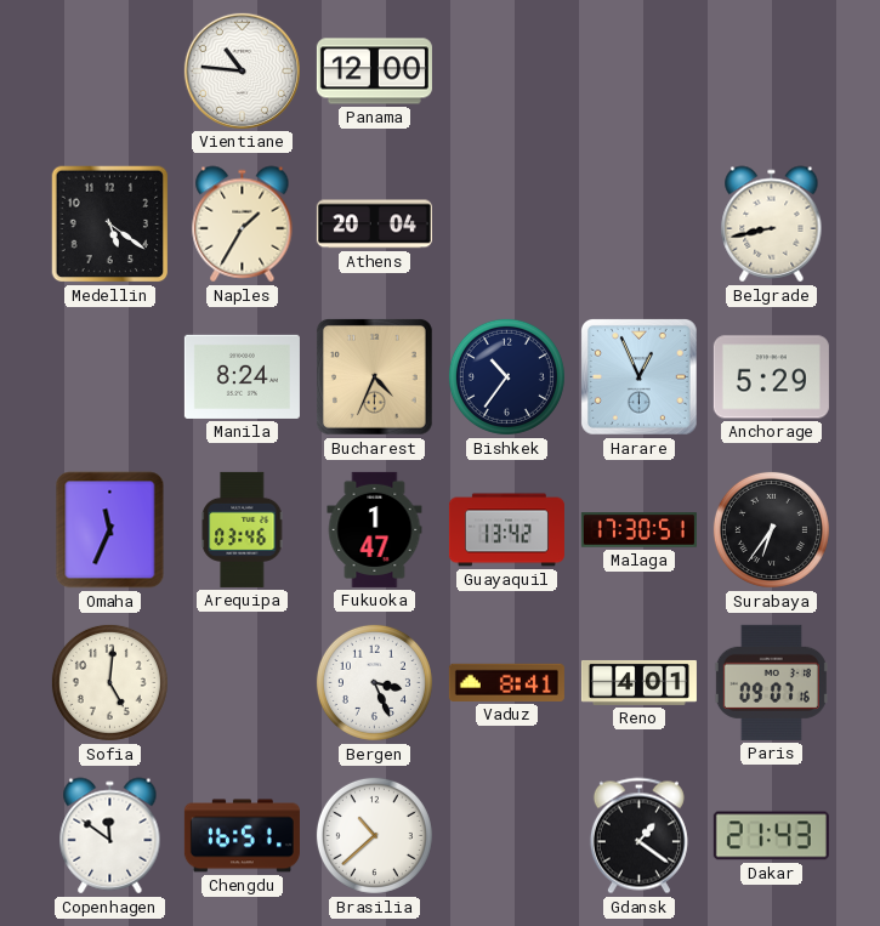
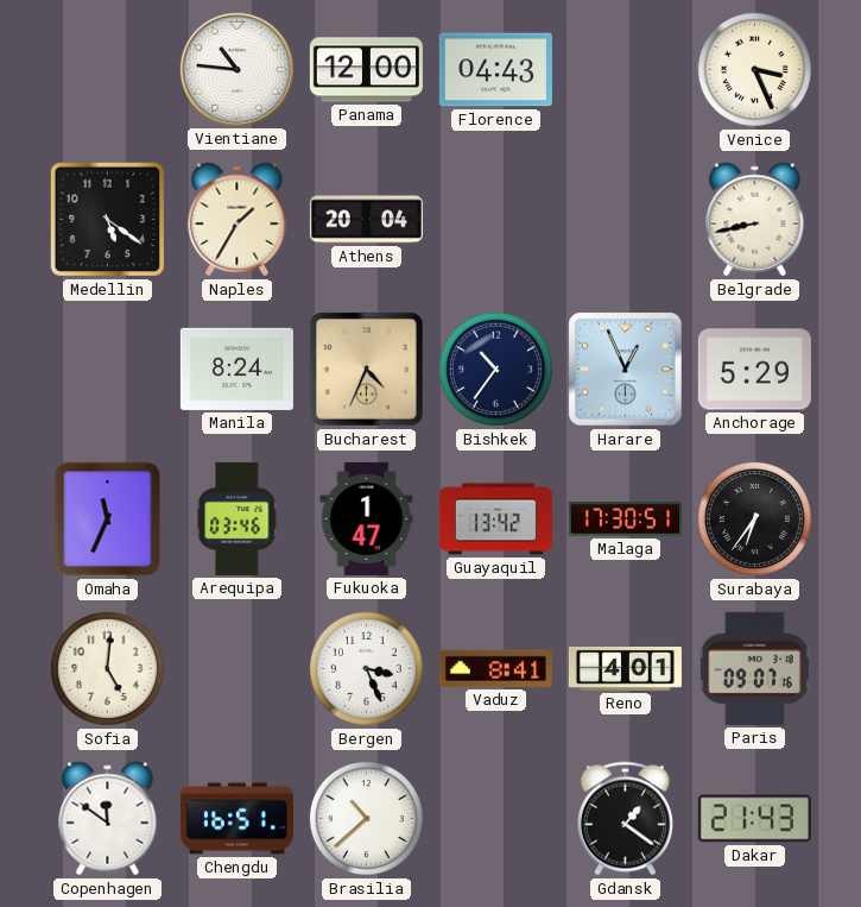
Florence: none -> 04:43 (495, 70)
Venice: none -> 3:26 (754, 69)
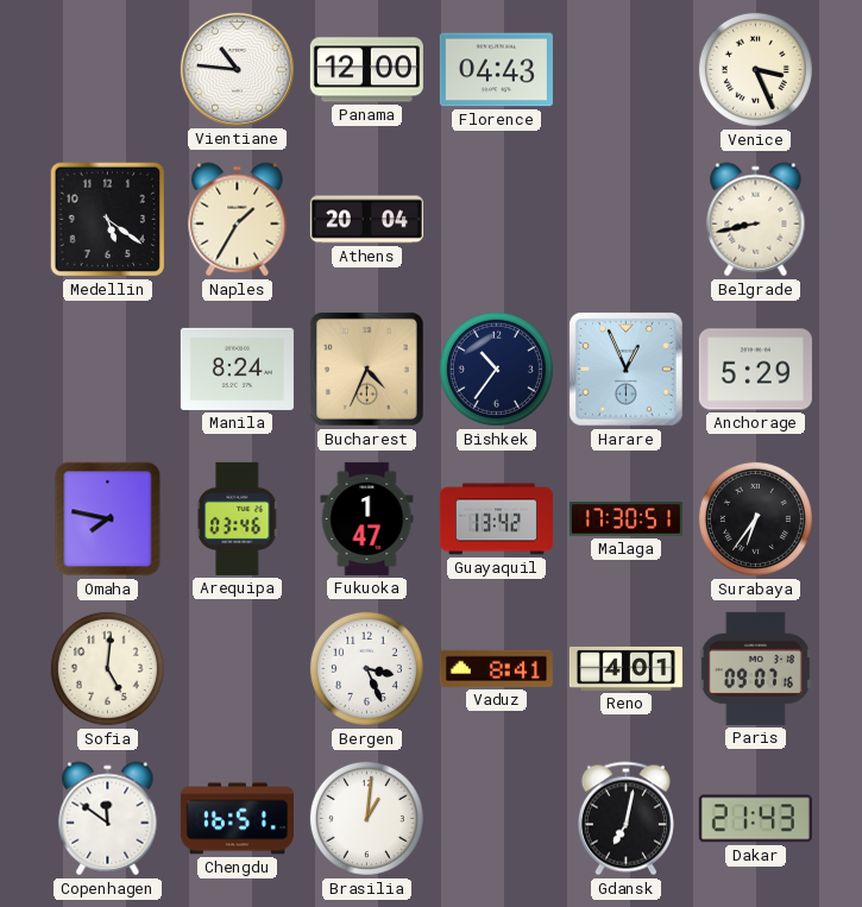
Omaha: 11:34 -> 7:47 (108, 519)
Brasilia: 10:38 -> 1:01 (366, 818)
Gdansk: 1:21 -> 7:02 (625, 819)
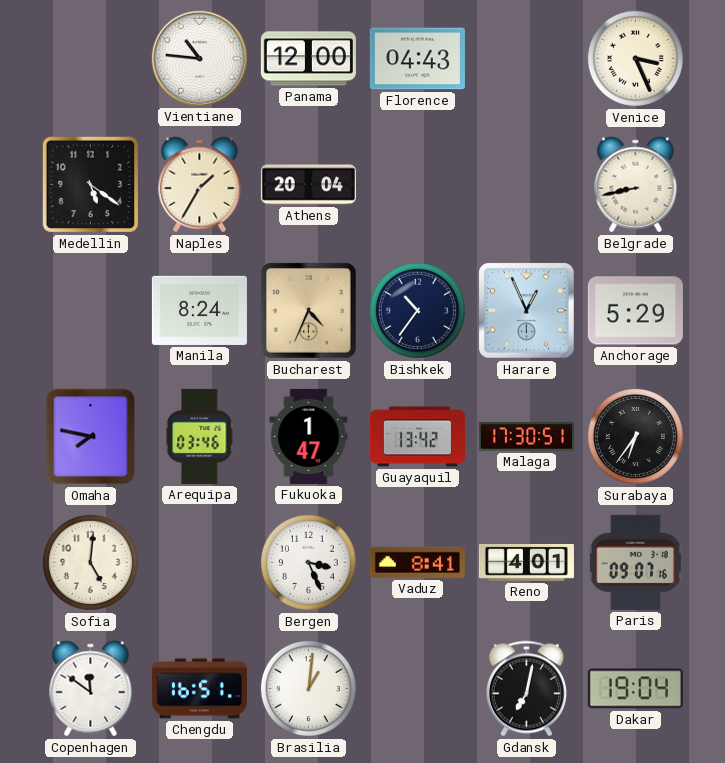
Dakar: 21:43 -> 19:04 (635, 689)
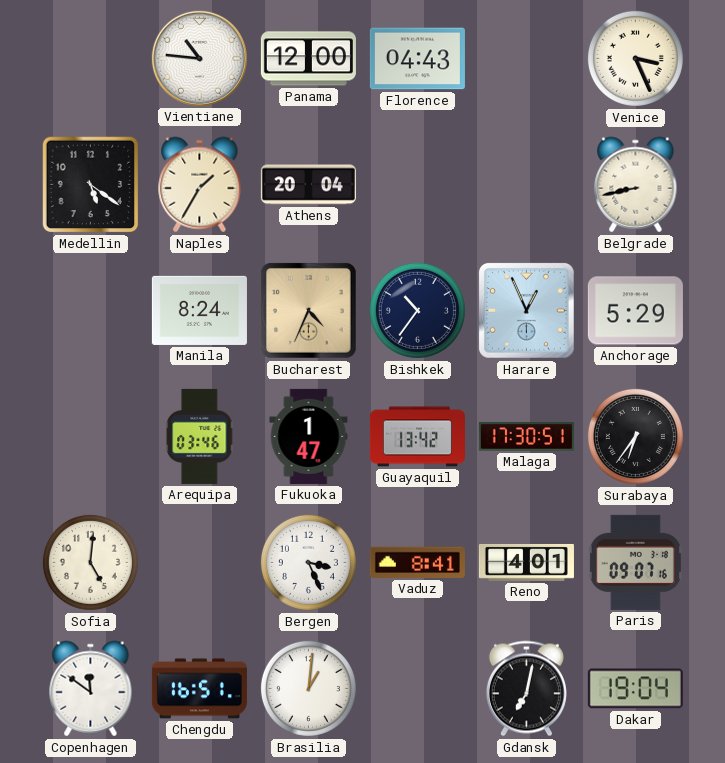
Omaha: 7:47 -> none (91, 437)
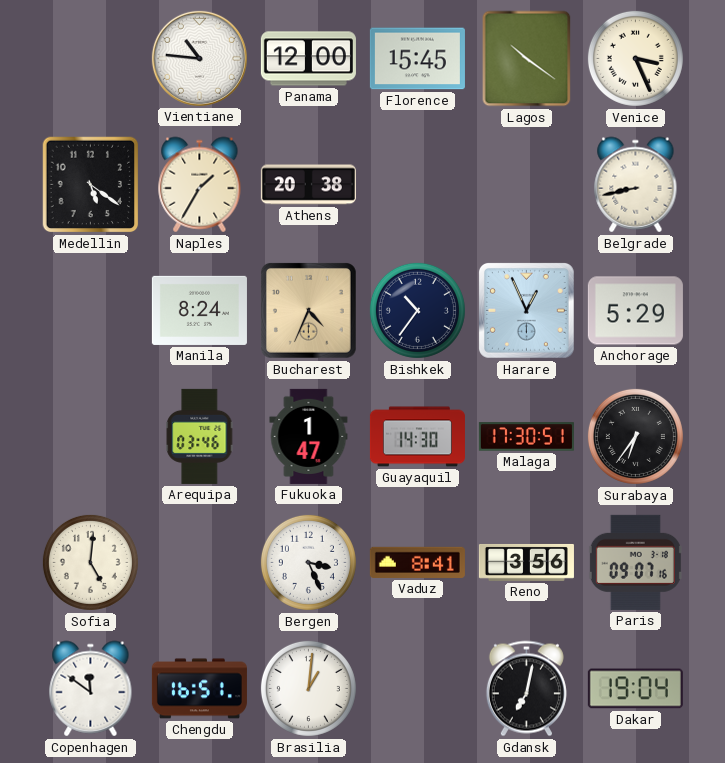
Florence: 04:43 -> 15:45 (417, 59)
Lagos: none -> 10:21 (527, 59)
Athens: 20:04 -> 20:38 (308, 185)
Guayaquil: 13:42 -> 14:30 (417, 437)
Reno: 4:01 -> 3:56 (526, 562)
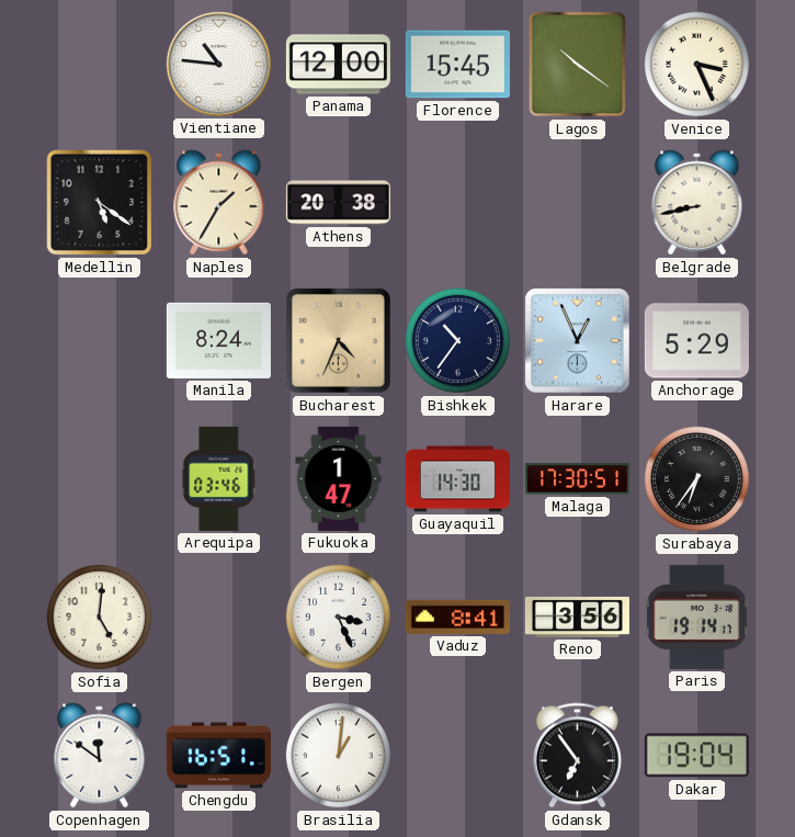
Paris: 09:07 -> 19:14 (696, 617)
Gdansk: 7:02 -> 6:54 (577, 756)
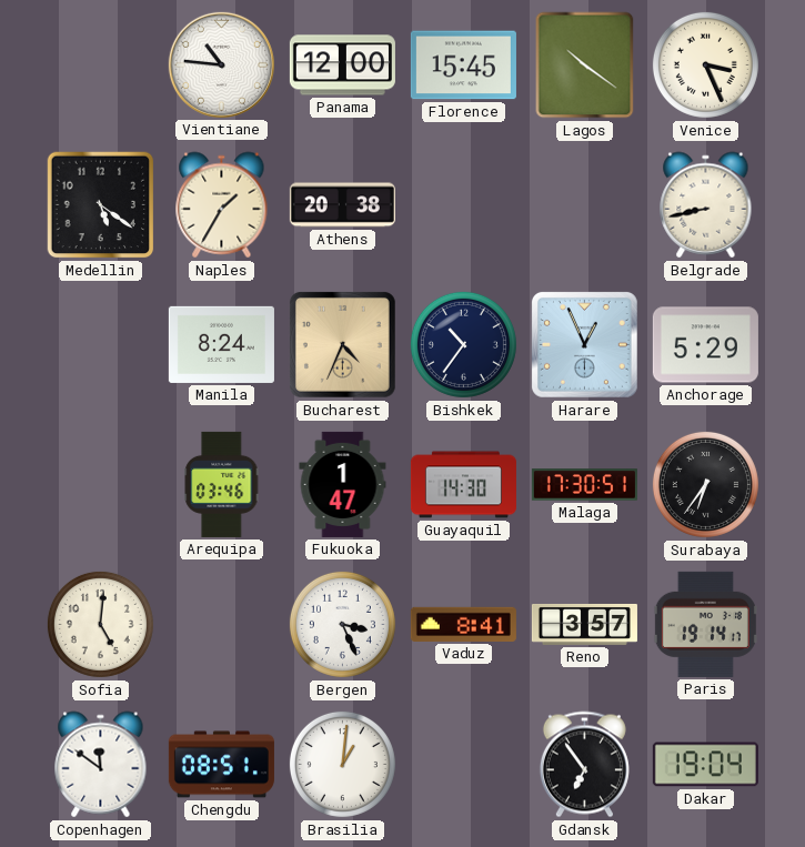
Reno: 3:56 -> 3:57 (584, 624)
Chengdu: 16:51 -> 08:51 (221, 765)
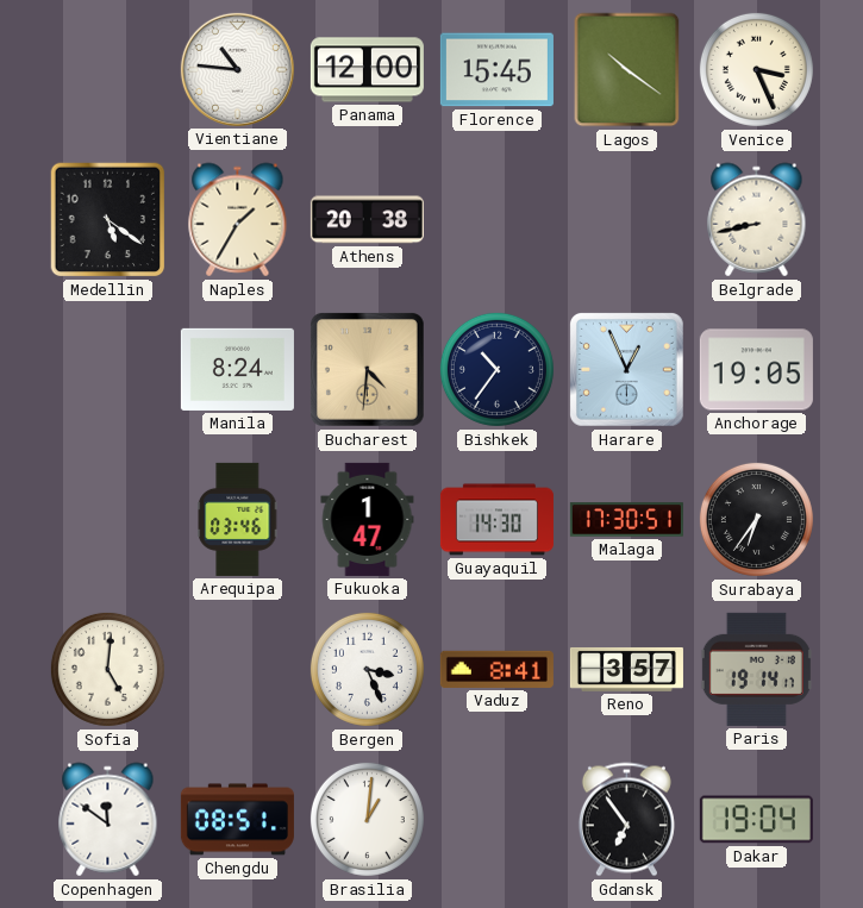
Bucharest: 4:34 -> 4:31 (367, 369)
Anchorage: 5:29 -> 19:05 (756, 370)
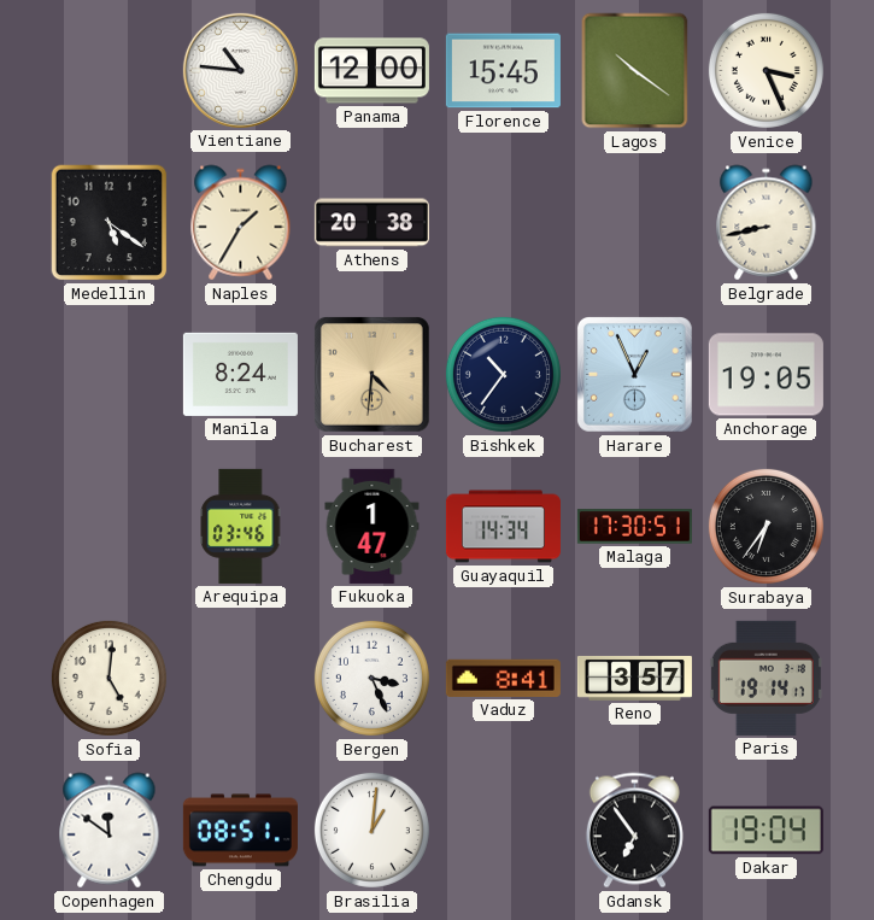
Guayaquil: 14:30 -> 14:34 (503, 527)
